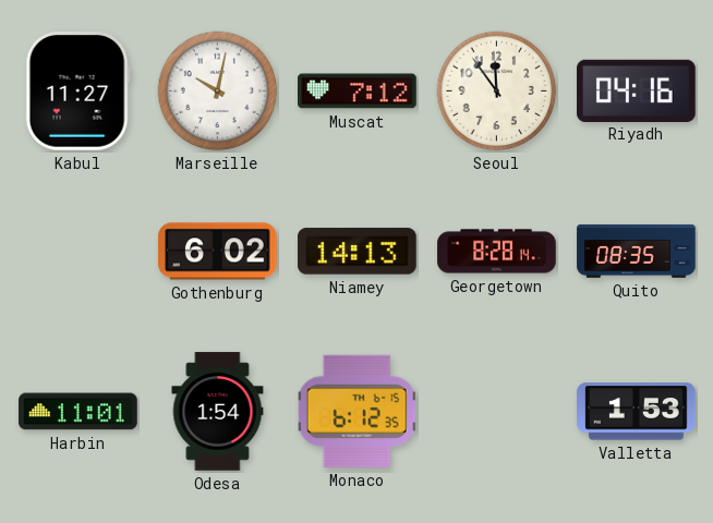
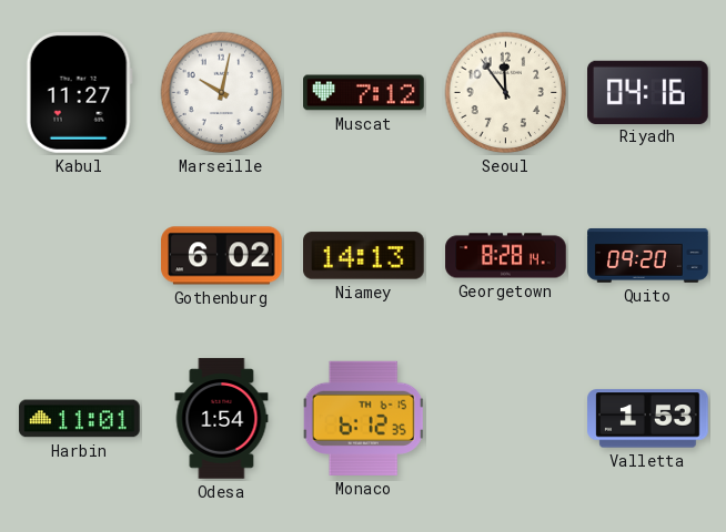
Quito: 08:35 -> 09:20 (648, 255)
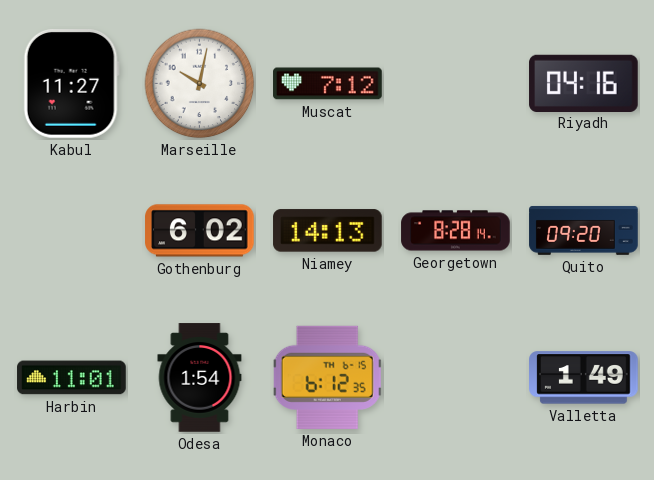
Seoul: 11:54 -> none (506, 93)
Valletta: 1:53 -> 1:49 (584, 378)
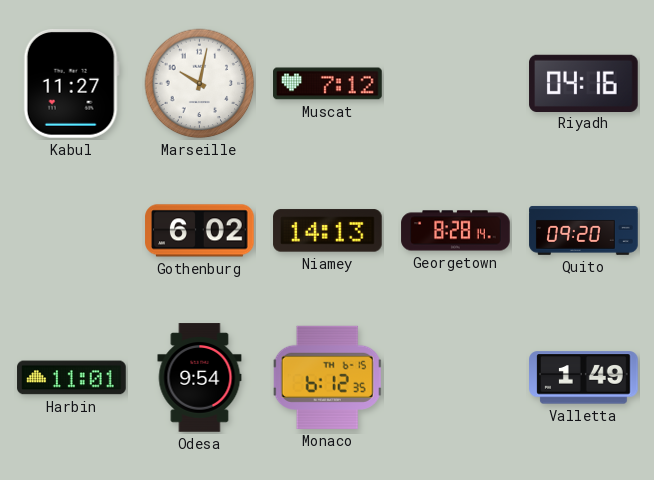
Odesa: 1:54 -> 9:54 (200, 378)
